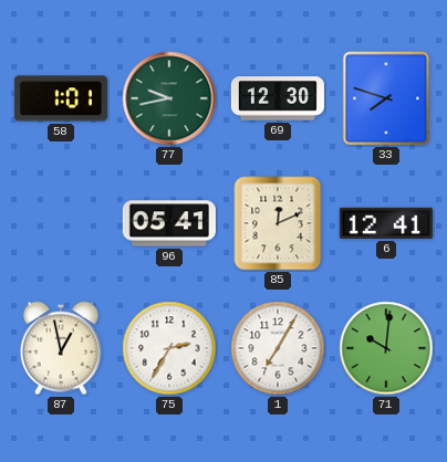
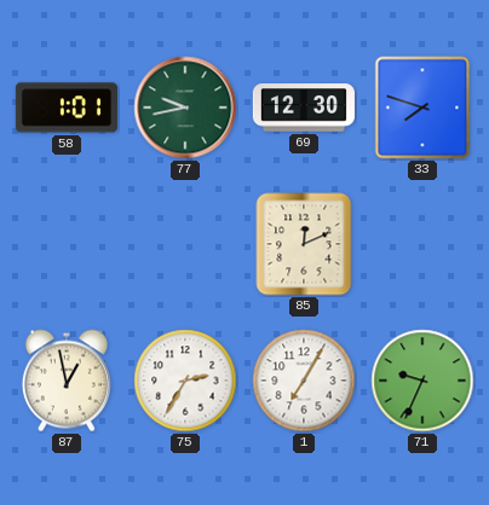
96: 05:41 -> none (169, 223)
6: 12:41 -> none (386, 223)
71: 10:01 -> 9:34 (422, 381)
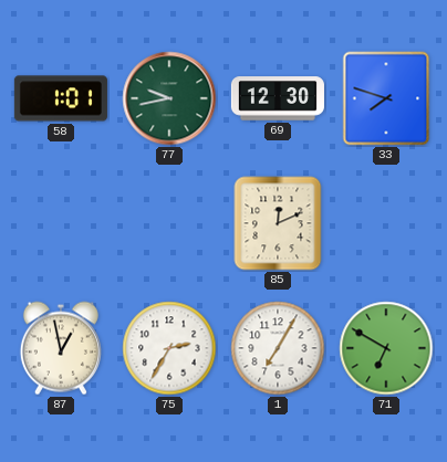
71: 9:34 -> 6:50 (386, 348)
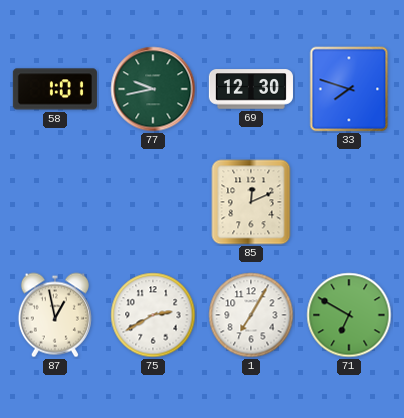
75: 2:35 -> 2:40 (153, 315)
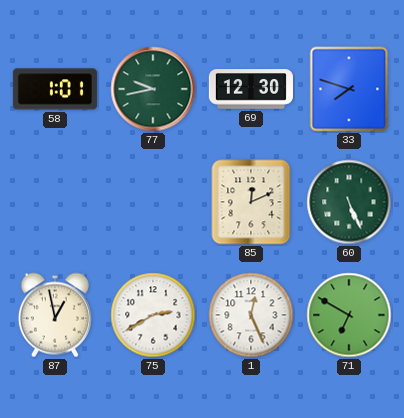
60: none -> 5:26 (349, 202)
1: 7:05 -> 12:26 (251, 315)
